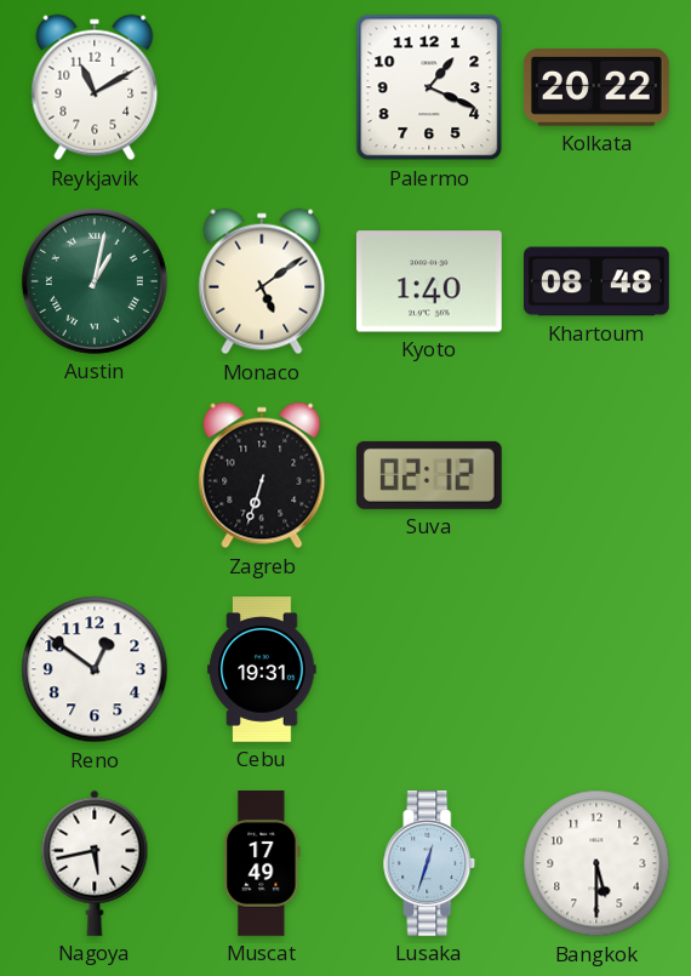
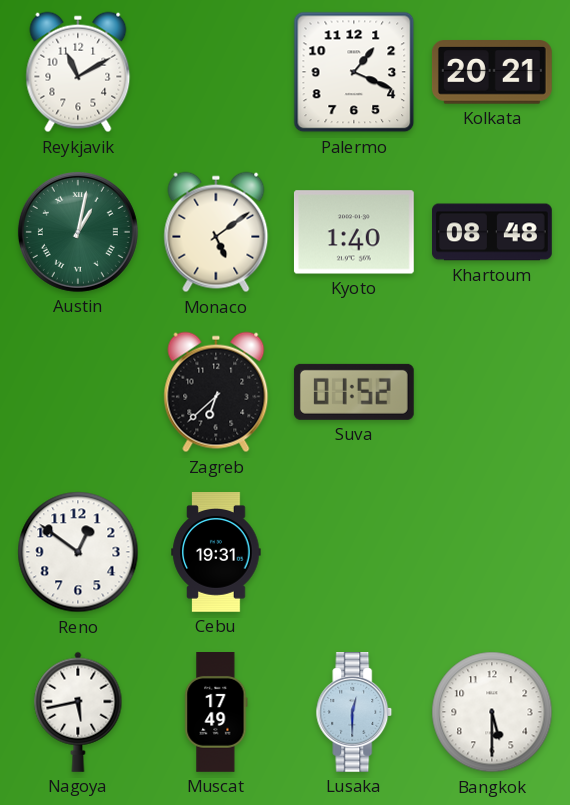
Kolkata: 20:22 -> 20:21 (492, 72)
Zagreb: 6:33 -> 6:38 (216, 392)
Suva: 02:12 -> 01:52 (354, 392)
Lusaka: 12:33 -> 12:30 (354, 713)
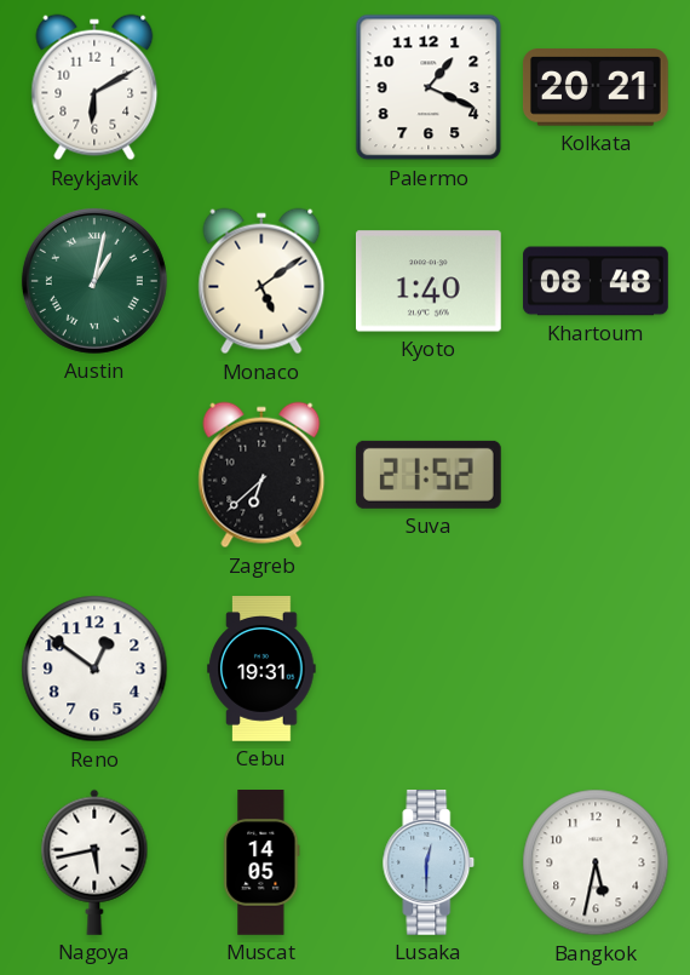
Reykjavik: 11:10 -> 6:10 (94, 87)
Suva: 01:52 -> 21:52 (429, 475)
Muscat: 17:49 -> 14:05 (261, 864)
Bangkok: 5:30 -> 5:32 (596, 862)
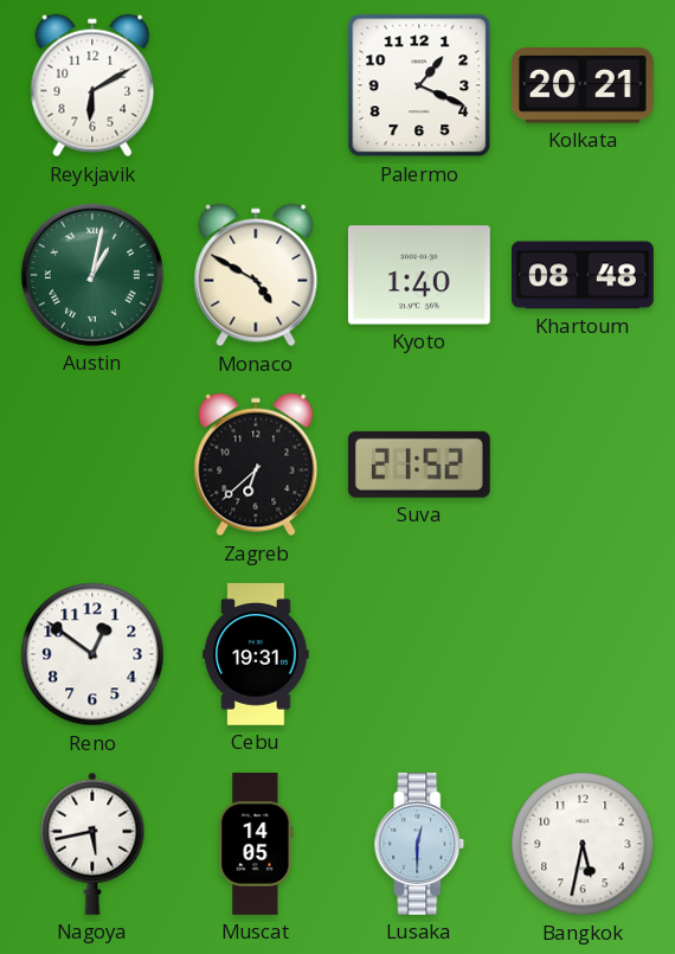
Monaco: 5:09 -> 4:50 (256, 275)
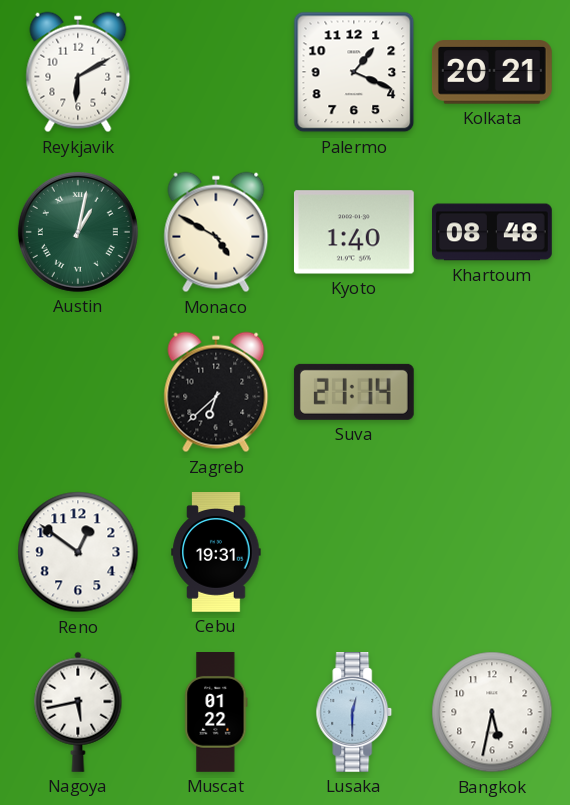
Suva: 21:52 -> 21:14 (354, 392)
Muscat: 14:05 -> 01:22 (216, 713)
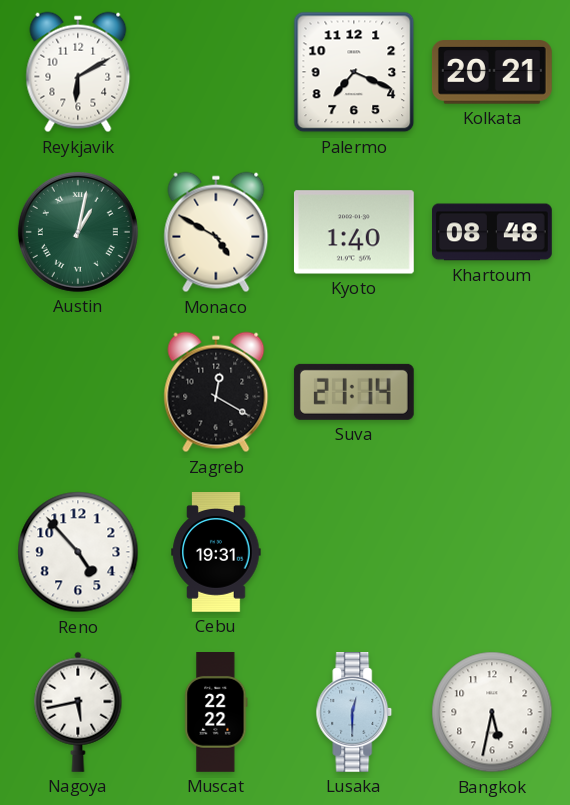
Palermo: 1:19 -> 7:19 (354, 72)
Zagreb: 6:38 -> 12:20 (216, 392)
Reno: 12:51 -> 4:53 (78, 552)
Muscat: 01:22 -> 22:22 (216, 713)
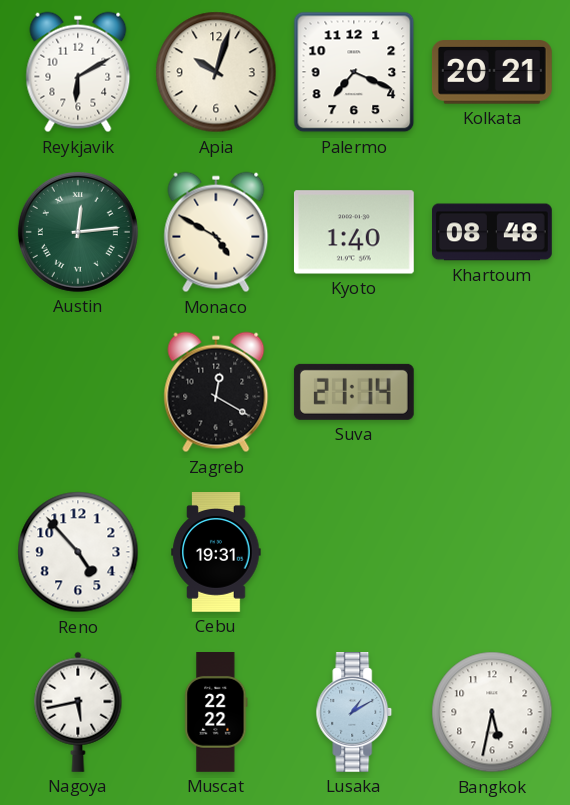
Apia: none -> 10:03 (216, 72)
Austin: 1:02 -> 12:14 (78, 232)
Lusaka: 12:30 -> 1:10 (354, 713)
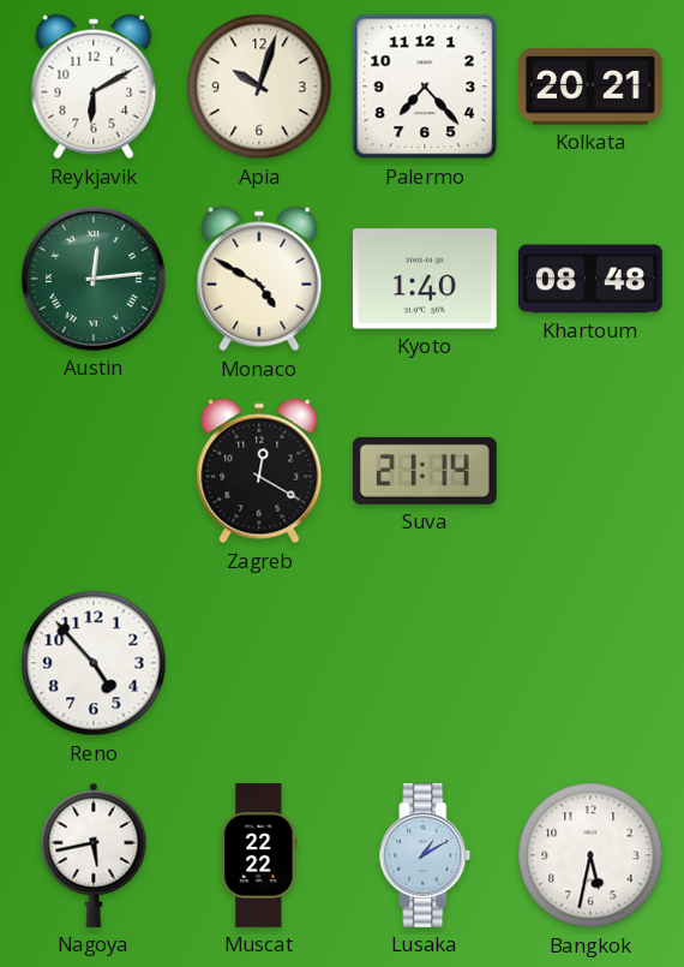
Palermo: 7:19 -> 7:23 (425, 86)
Cebu: 19:31 -> none (216, 553)
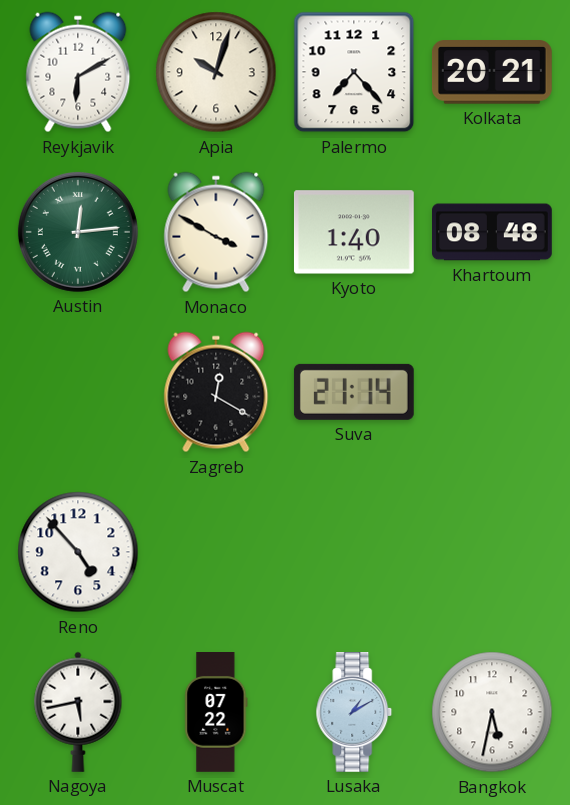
Monaco: 4:50 -> 3:50 (216, 232)
Muscat: 22:22 -> 07:22 (216, 713)
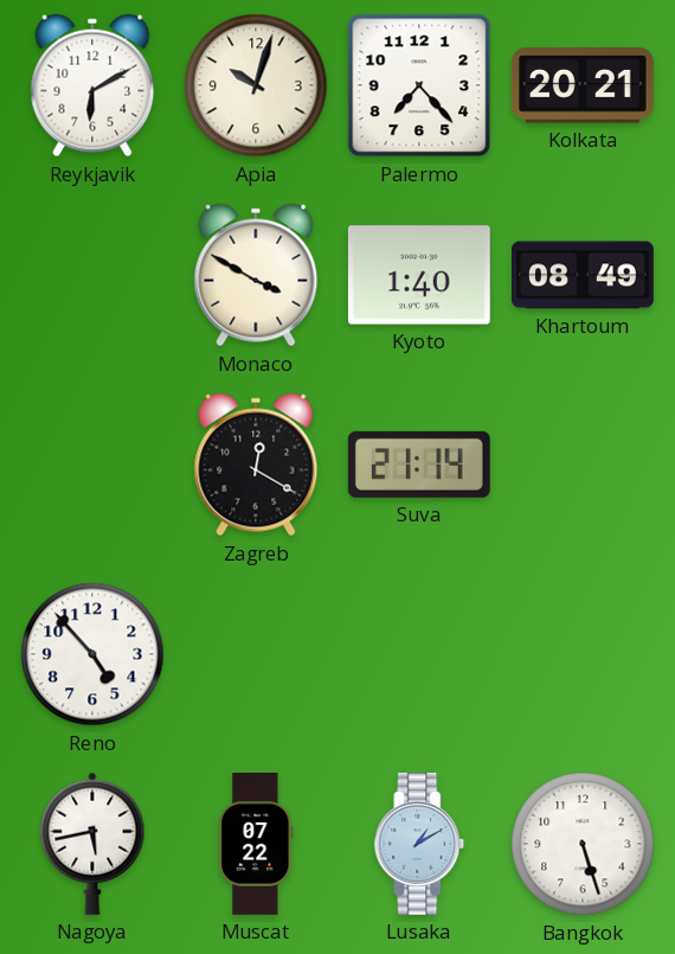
Austin: 12:14 -> none (78, 232)
Khartoum: 08:48 -> 08:49 (584, 275)
Bangkok: 5:32 -> 5:27 (583, 844)
